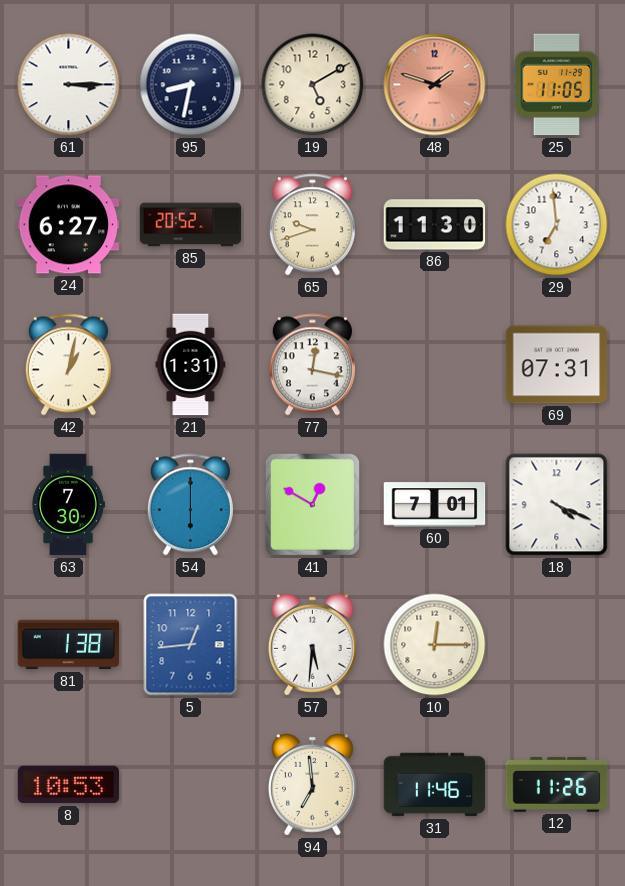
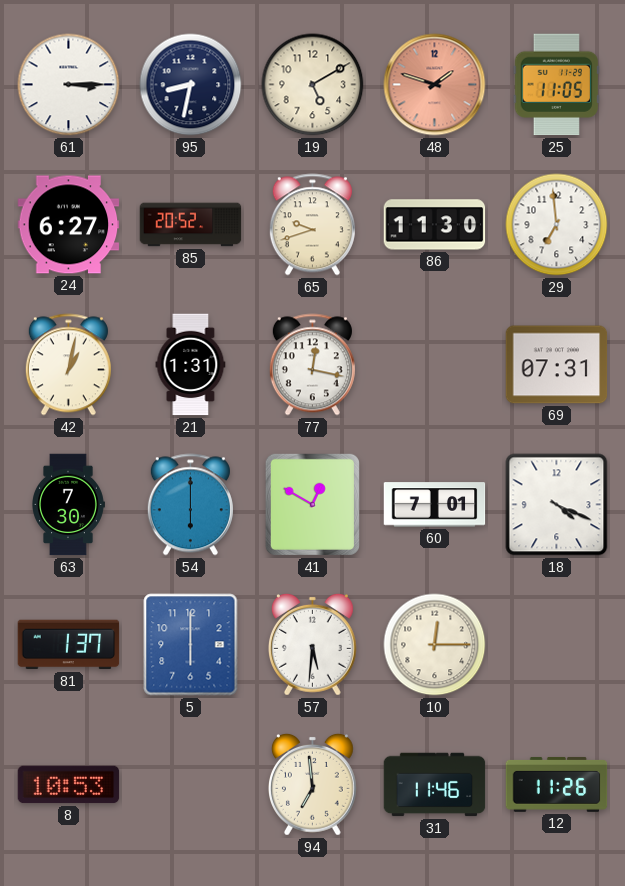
81: 1:38 -> 1:37 (69, 645)
5: 12:44 -> 6:00 (191, 645)
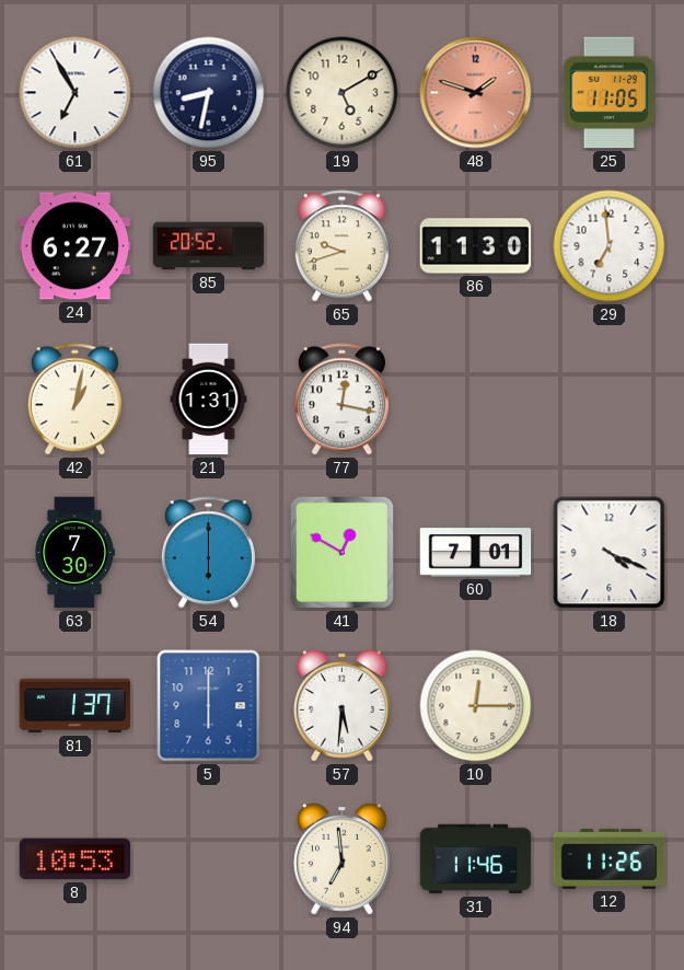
61: 3:15 -> 6:55 (76, 93)
69: 07:31 -> none (557, 365)
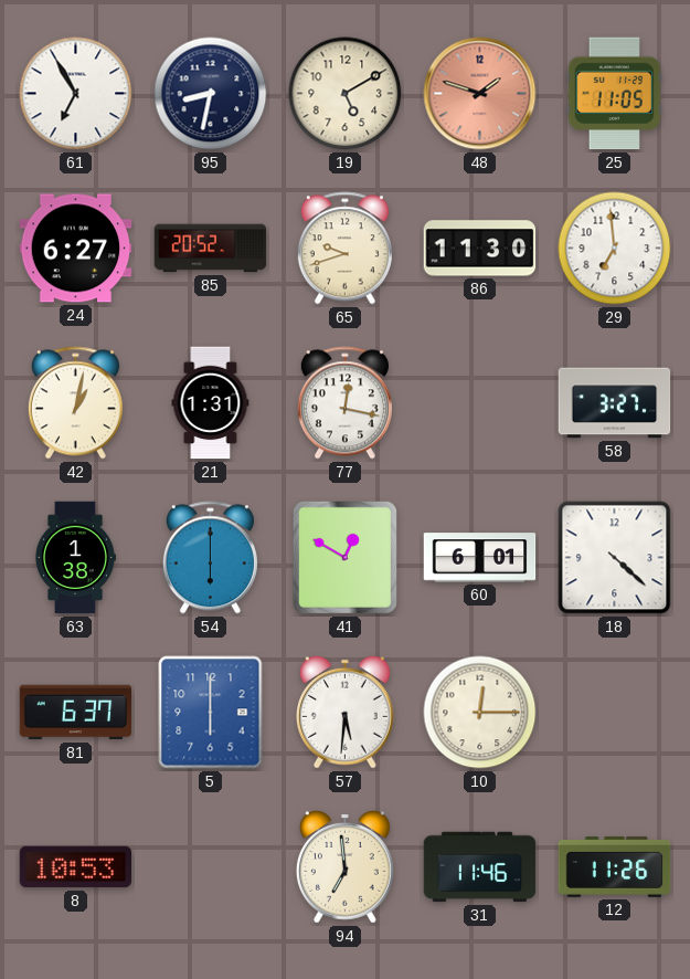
58: none -> 3:27 (615, 403)
63: 7:30 -> 1:38 (76, 558)
60: 7:01 -> 6:01 (480, 558)
18: 4:19 -> 4:22 (615, 558)
81: 1:37 -> 6:37 (76, 713)
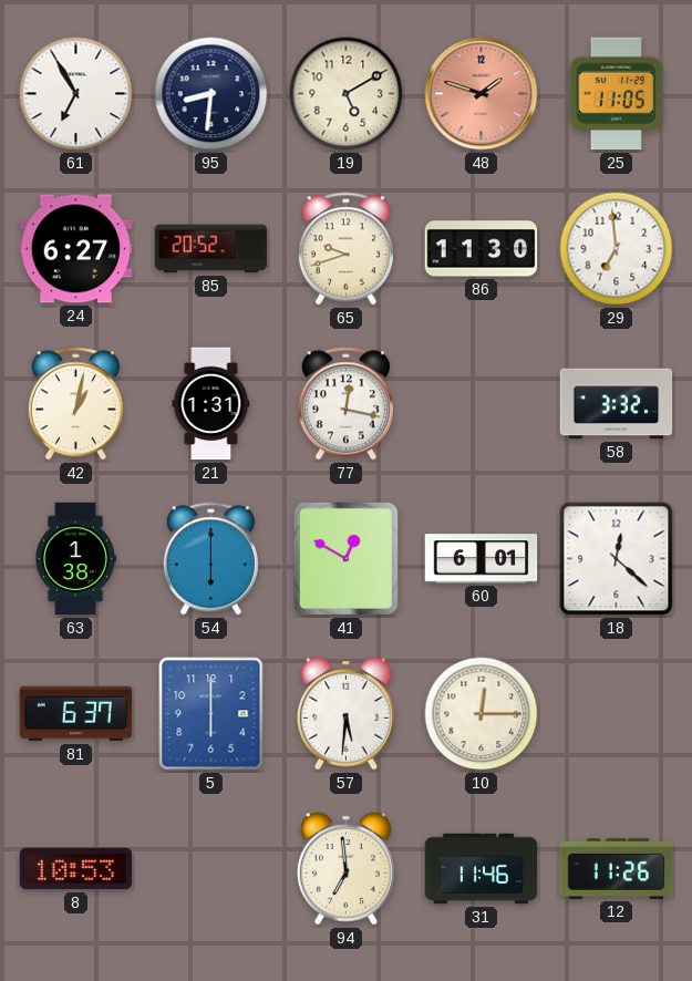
95: 8:32 -> 8:31 (211, 94)
58: 3:27 -> 3:32 (617, 404)
18: 4:22 -> 12:22 (617, 559)
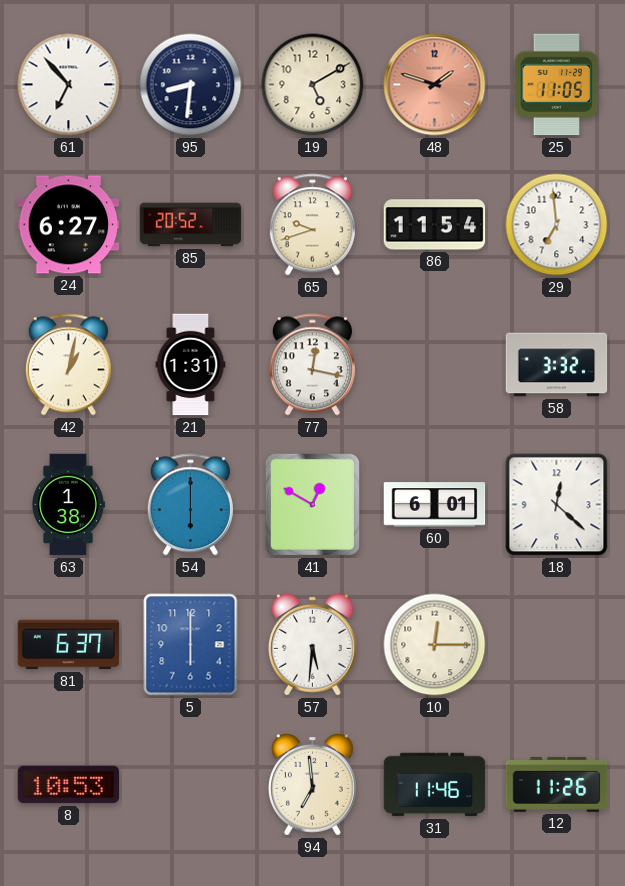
61: 6:55 -> 6:53 (69, 85)
86: 11:30 -> 11:54 (435, 225)
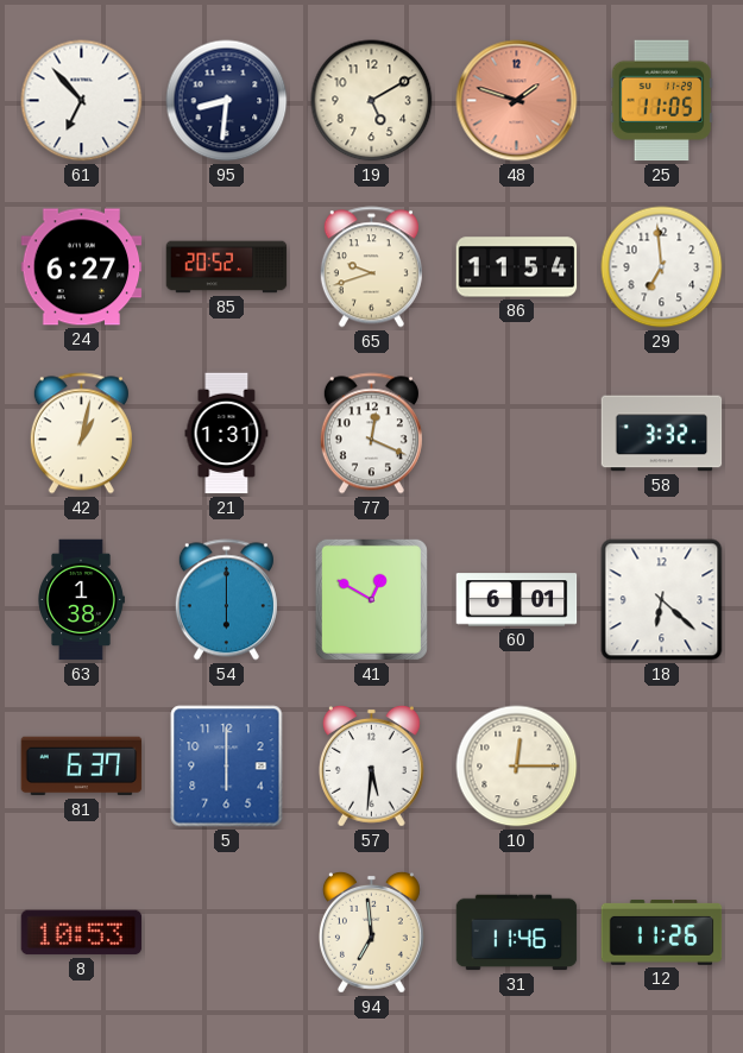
77: 12:17 -> 12:19 (371, 434)
18: 12:22 -> 6:22 (662, 600)
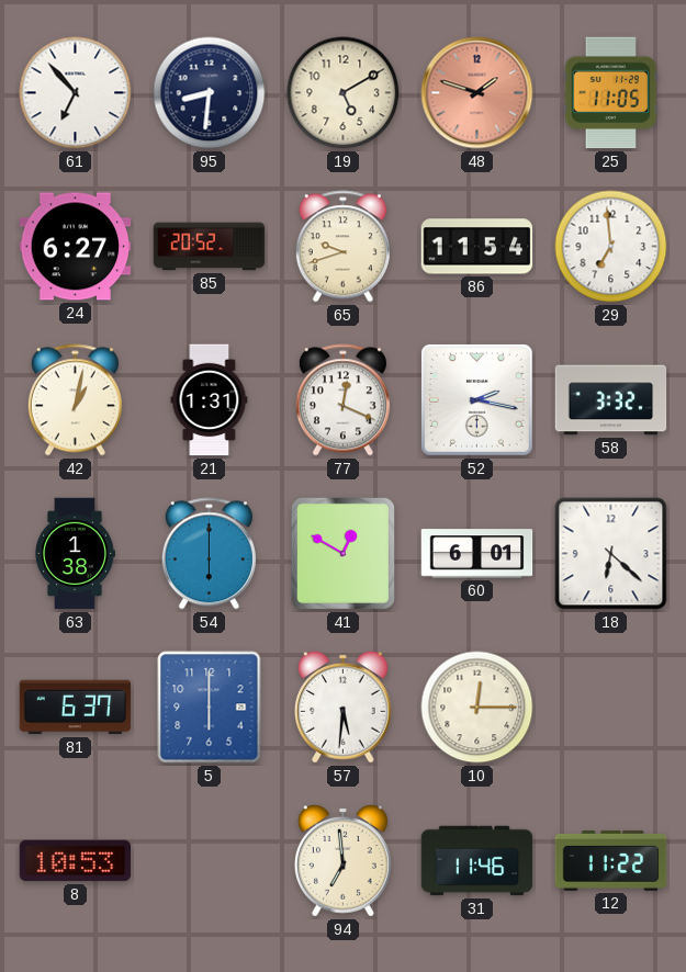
52: none -> 2:17 (476, 399)
12: 11:26 -> 11:22 (611, 860)
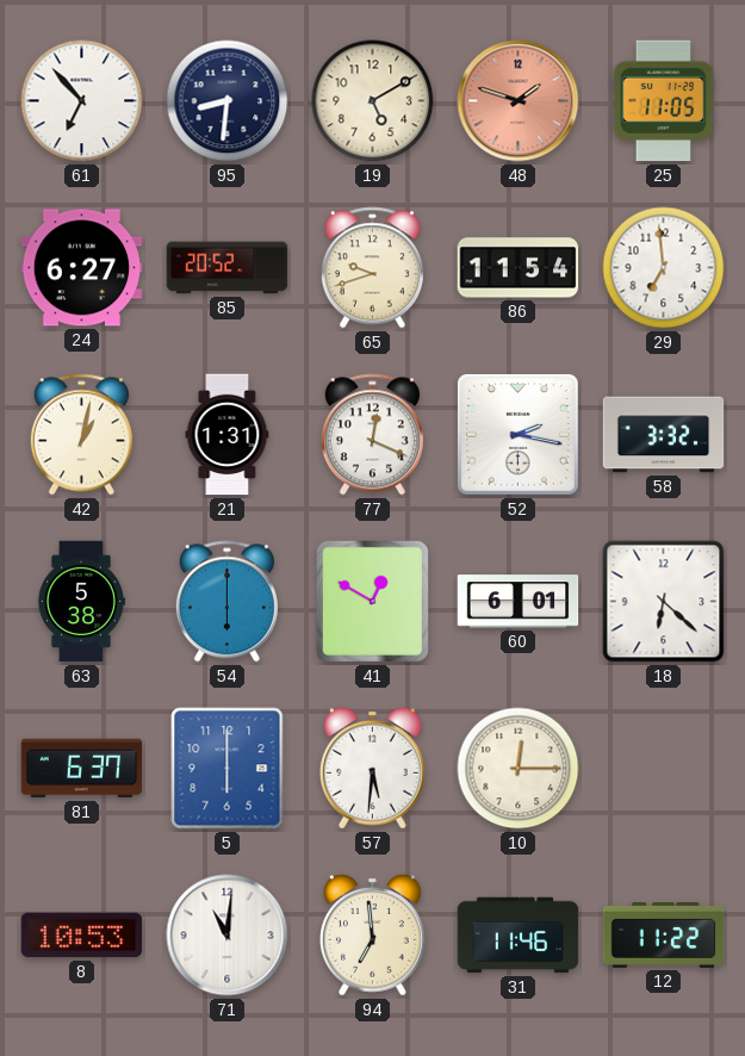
63: 1:38 -> 5:38 (82, 602)
71: none -> 11:01 (228, 936)
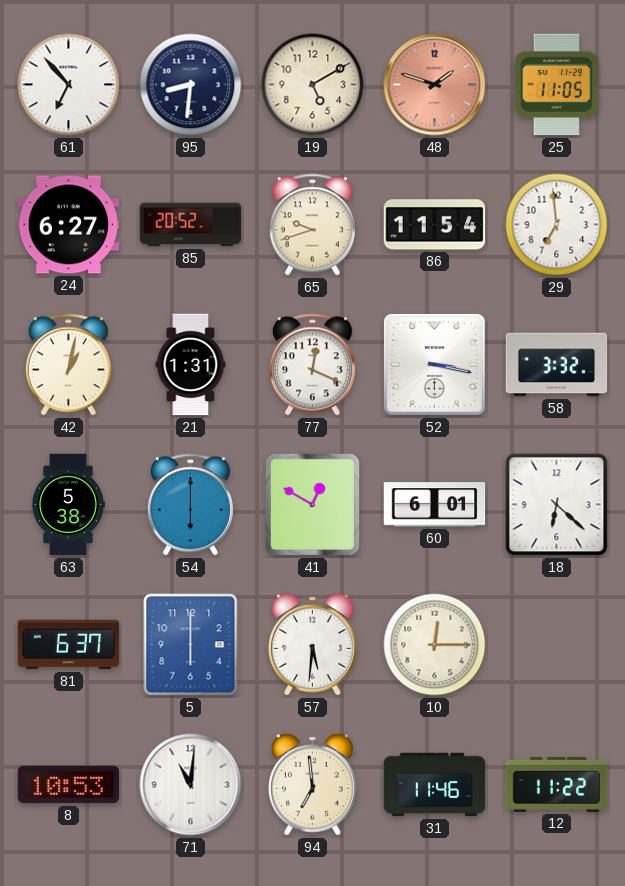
52: 2:17 -> 3:17 (434, 364)
